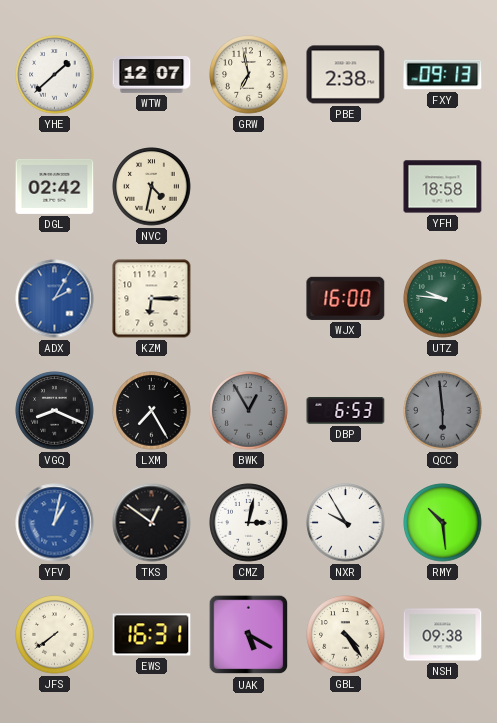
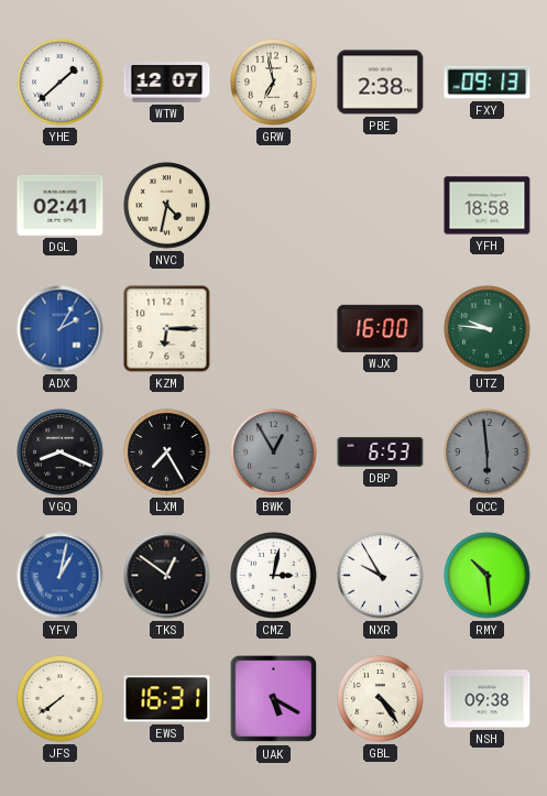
DGL: 02:42 -> 02:41 (61, 205)
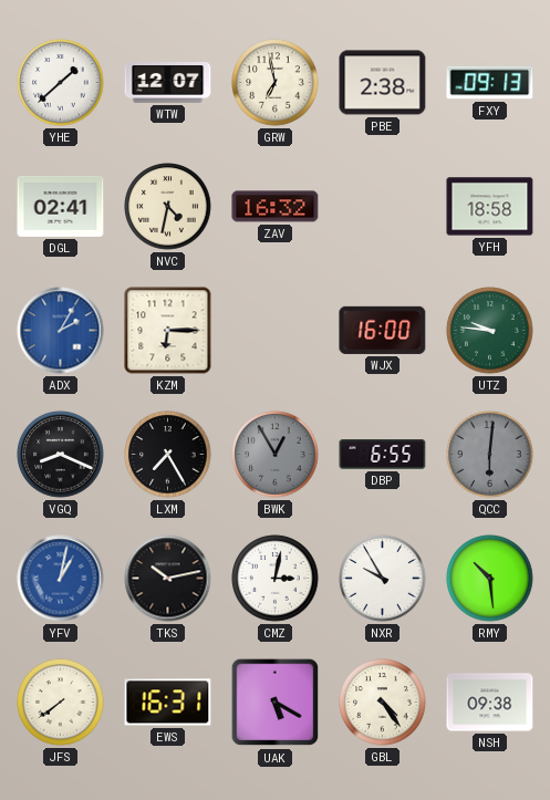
ZAV: none -> 16:32 (276, 207)
DBP: 6:53 -> 6:55 (383, 455)
QCC: 5:59 -> 6:01 (490, 455)
TKS: 12:51 -> 10:13 (168, 579)
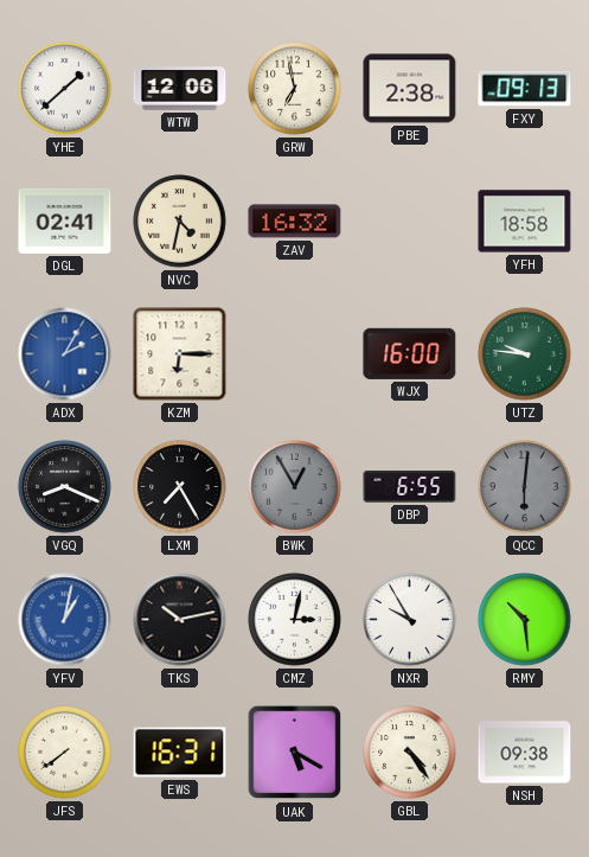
WTW: 12:07 -> 12:06 (180, 89)
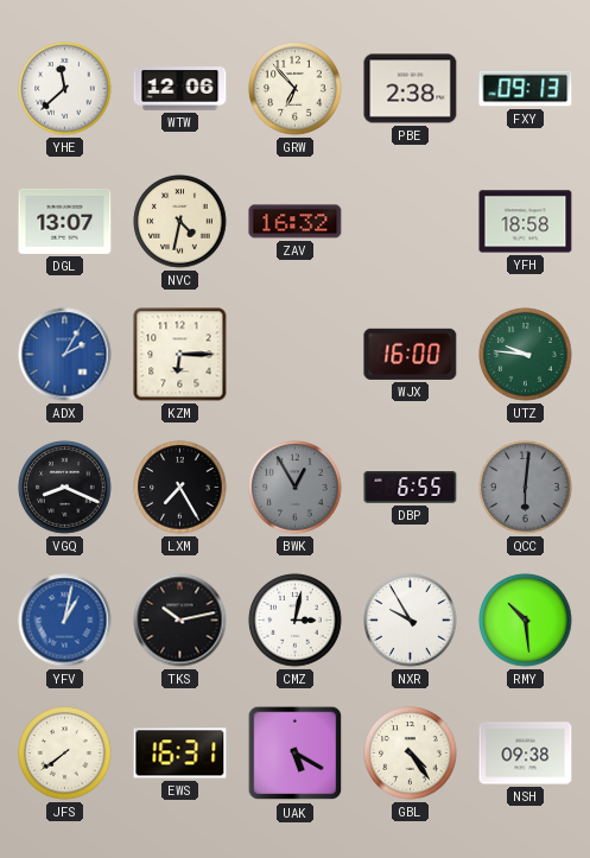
YHE: 1:38 -> 11:38 (65, 89)
GRW: 6:58 -> 6:53 (296, 89)
DGL: 02:41 -> 13:07 (65, 221)
